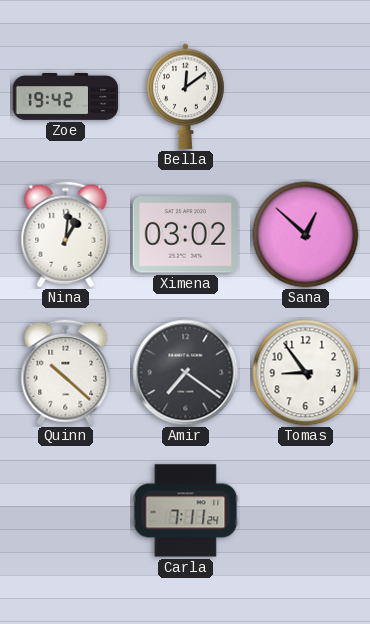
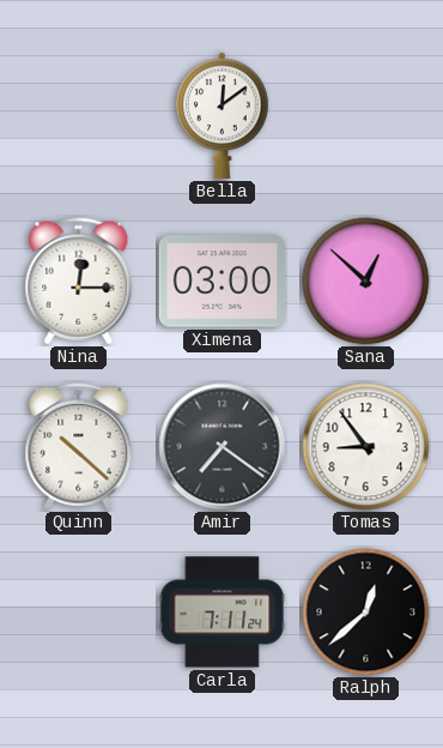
Zoe: 19:42 -> none (66, 97)
Nina: 1:01 -> 12:15 (79, 282)
Ximena: 03:02 -> 03:00 (221, 282)
Ralph: none -> 12:38 (366, 613)
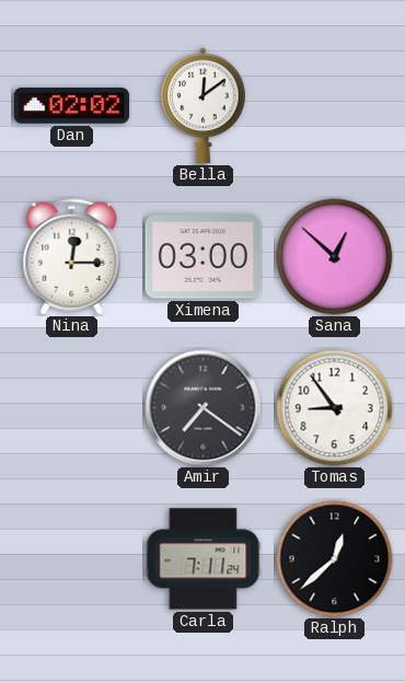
Dan: none -> 02:02 (71, 106)
Quinn: 10:22 -> none (79, 447)
